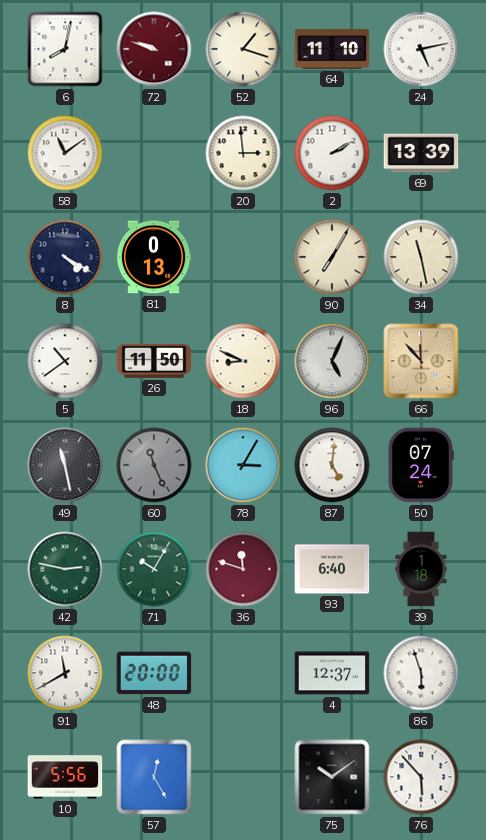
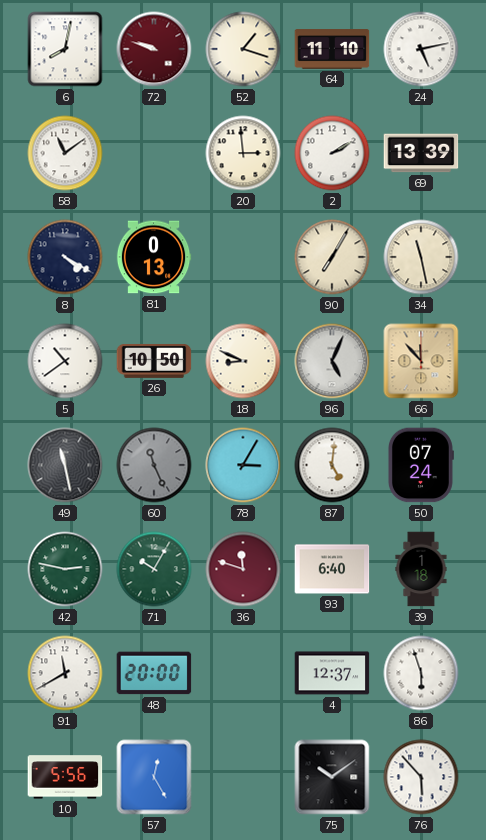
26: 11:50 -> 10:50 (154, 361)
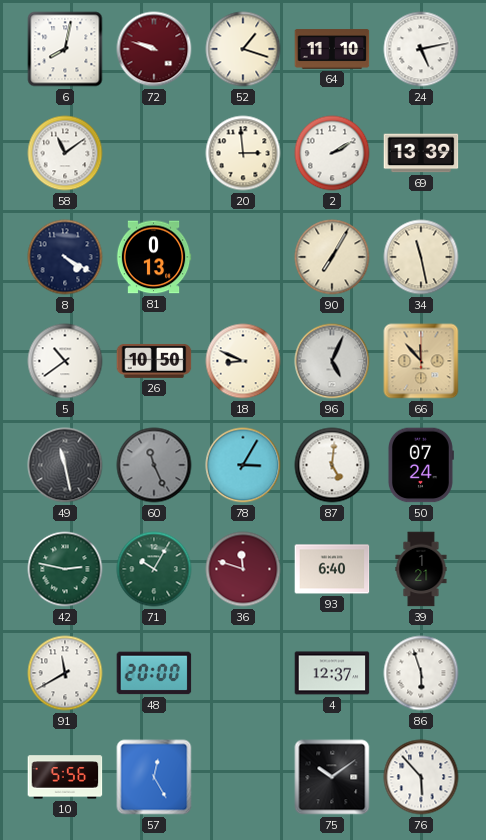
39: 1:18 -> 1:21 (421, 569)
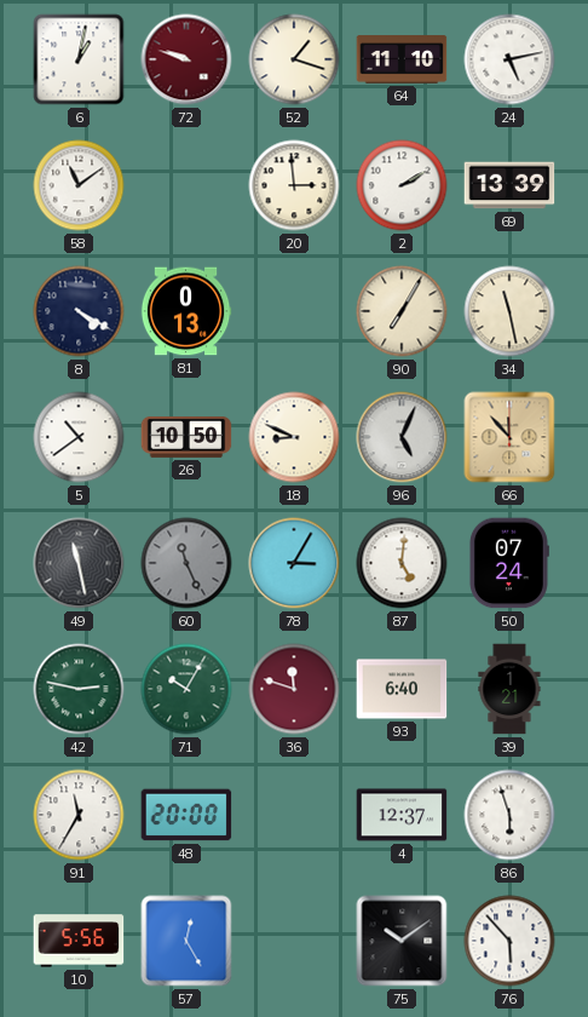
6: 8:02 -> 1:02 (79, 59)
91: 11:40 -> 11:35 (79, 815)
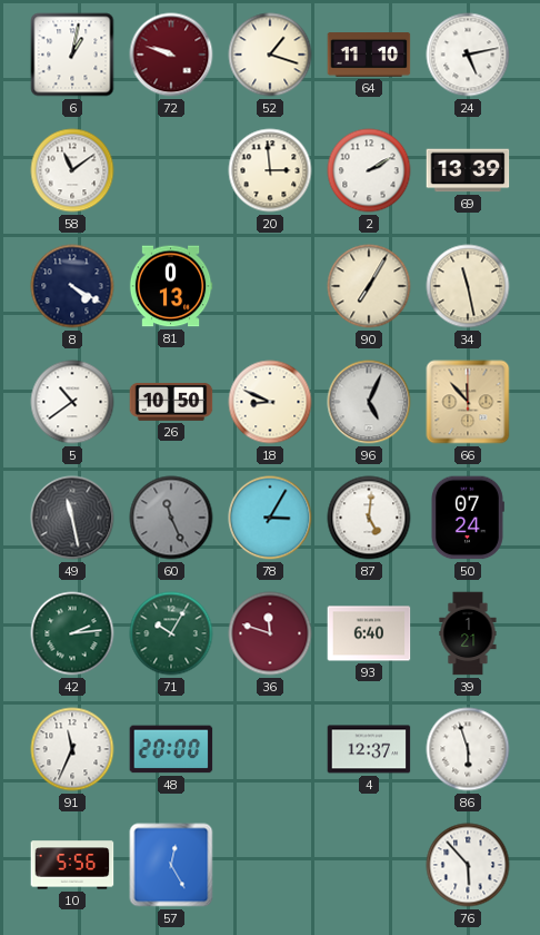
42: 2:47 -> 2:14 (72, 633)
91: 11:35 -> 11:34 (72, 749)
75: 10:09 -> none (402, 941)
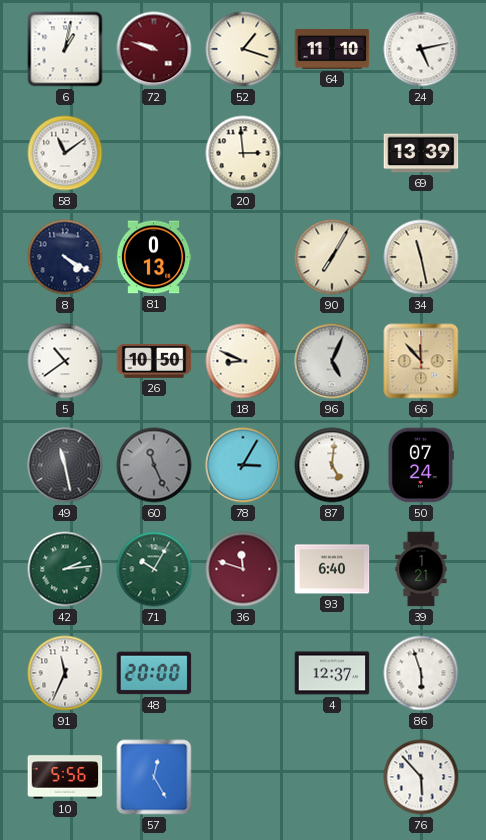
2: 2:10 -> none (369, 170)
